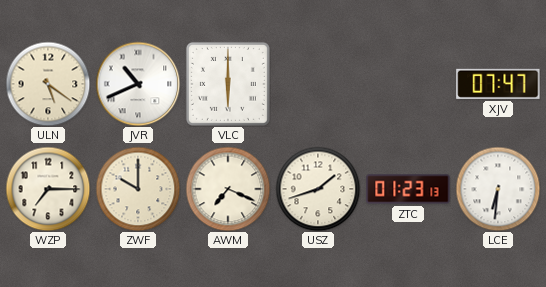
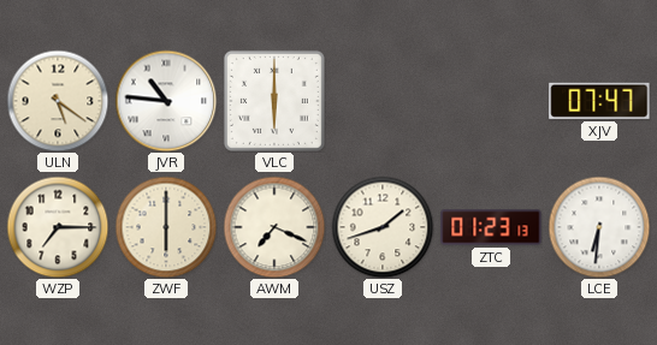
JVR: 10:41 -> 10:46 (166, 101)
ZWF: 10:00 -> 6:00 (166, 227)
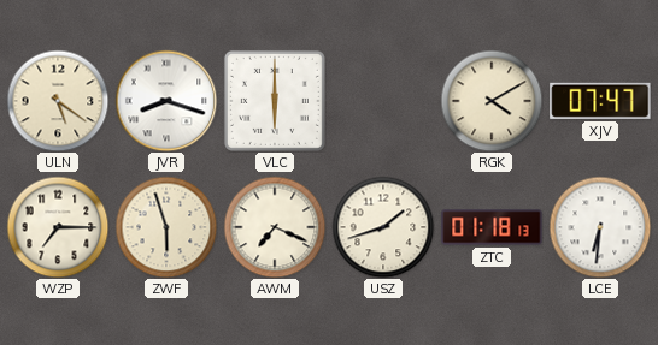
JVR: 10:46 -> 8:18 (166, 101)
RGK: none -> 4:10 (492, 101)
ZWF: 6:00 -> 5:57 (166, 227)
ZTC: 01:23 -> 01:18 (492, 227)
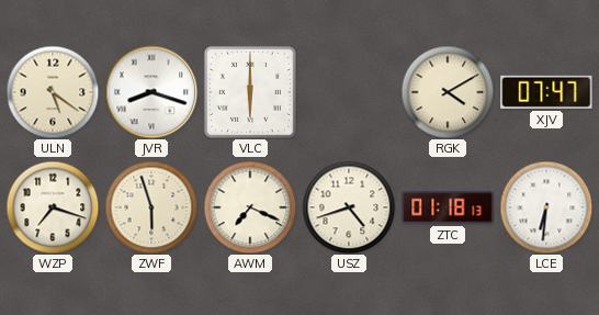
WZP: 7:15 -> 7:18 (53, 207)
USZ: 1:42 -> 4:42 (349, 207)
